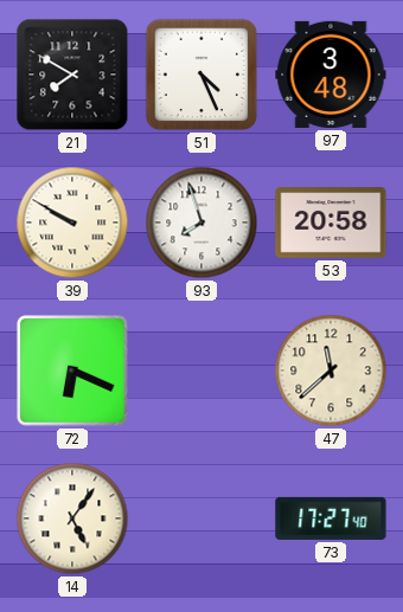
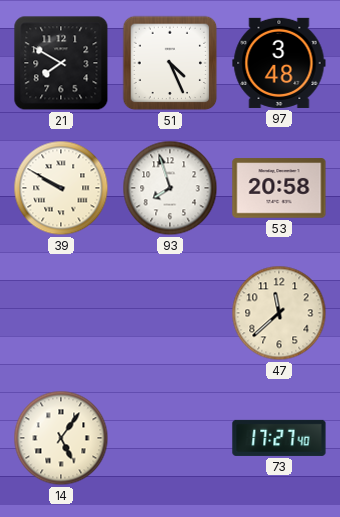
72: 6:19 -> none (72, 371)
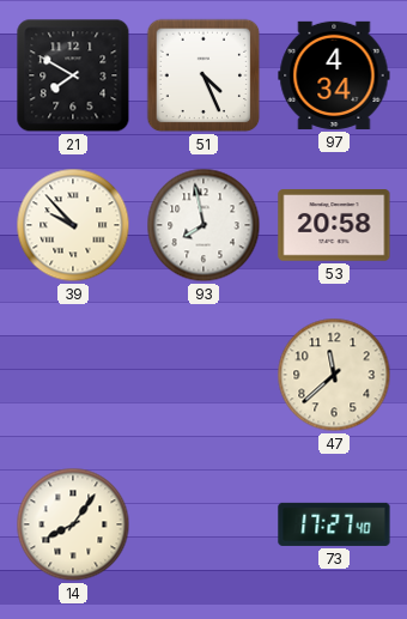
97: 3:48 -> 4:34 (334, 75)
39: 9:50 -> 9:53 (73, 225)
93: 7:57 -> 7:58 (203, 225)
14: 5:06 -> 8:06 (73, 524)
